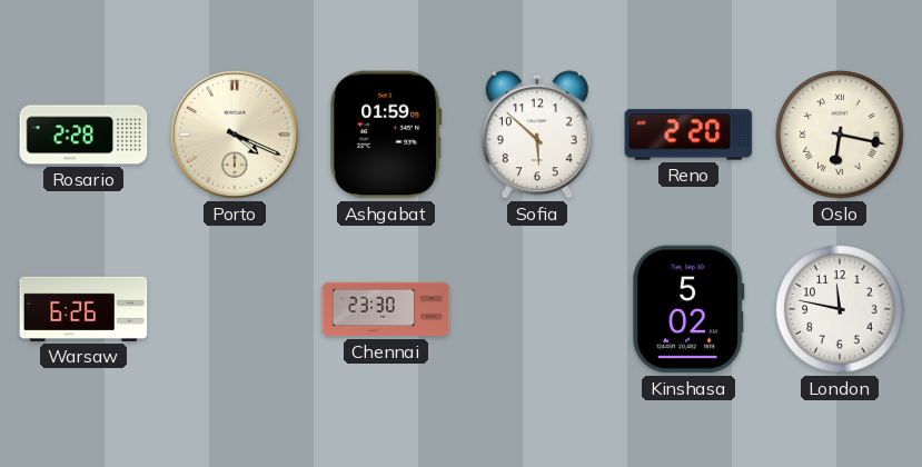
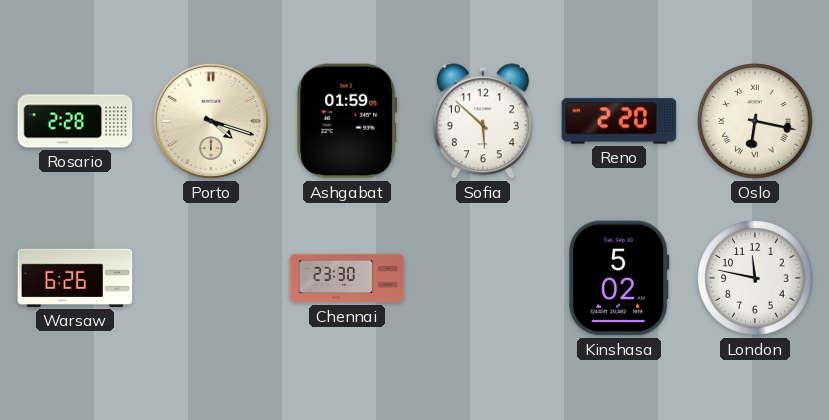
Porto: 4:19 -> 4:18 (211, 121)
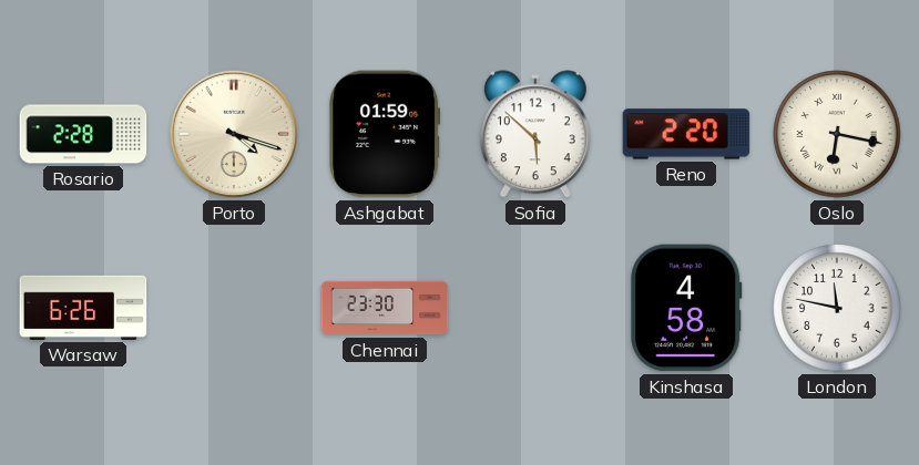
Kinshasa: 5:02 -> 4:58 (686, 308)
